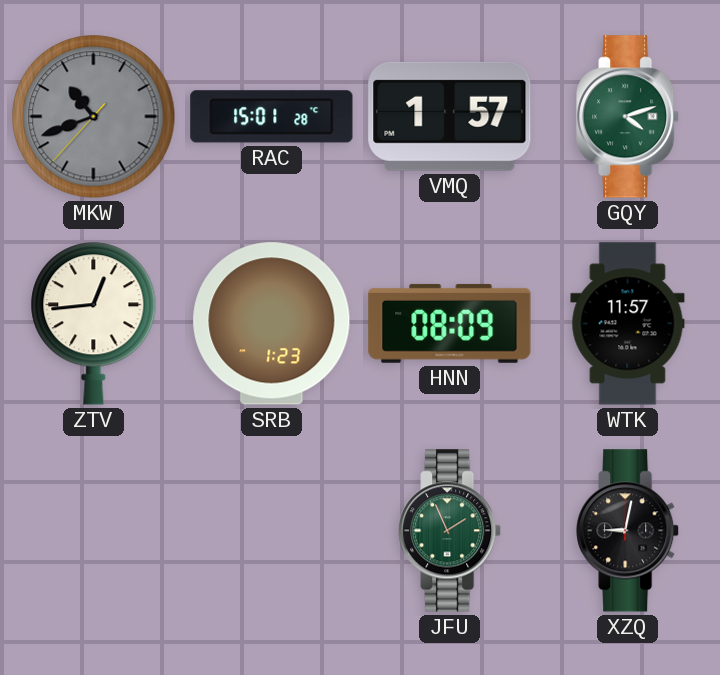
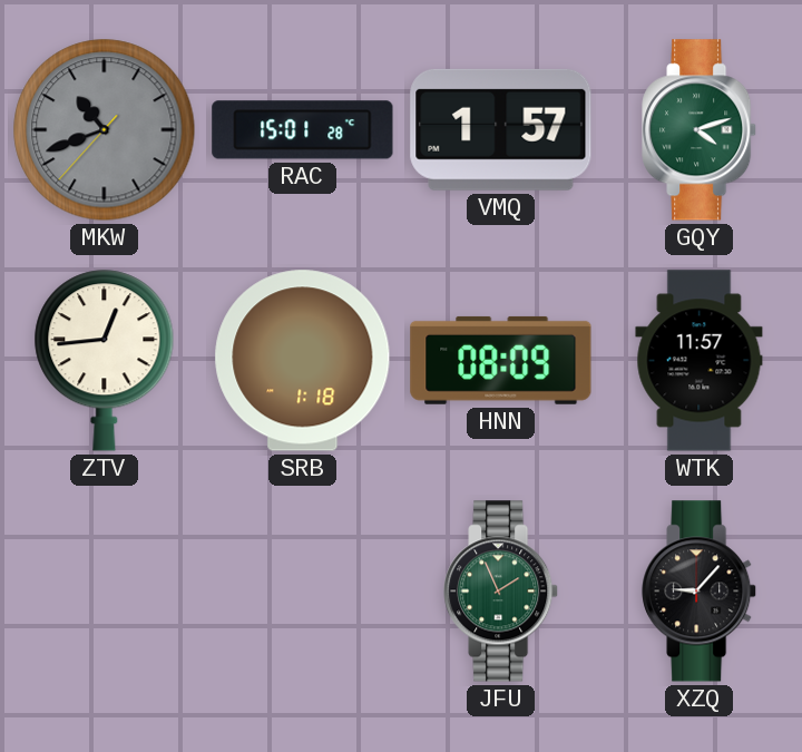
SRB: 1:23 -> 1:18 (303, 361)
XZQ: 9:02 -> 9:07 (700, 592)
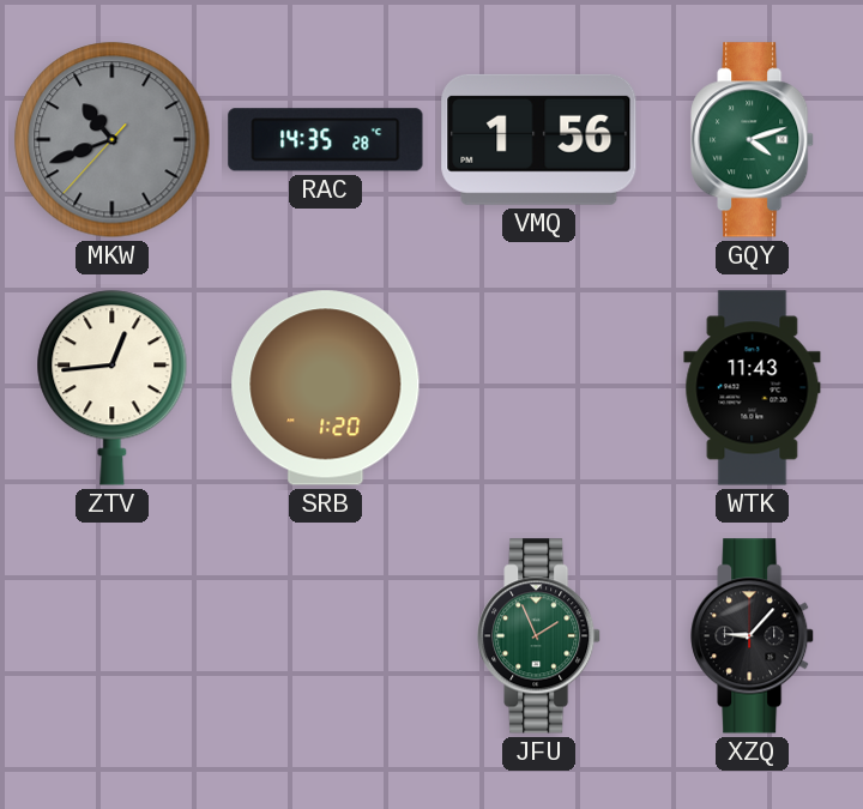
RAC: 15:01 -> 14:35 (326, 140)
VMQ: 1:57 -> 1:56 (539, 139)
SRB: 1:18 -> 1:20 (326, 388)
HNN: 08:09 -> none (501, 360)
WTK: 11:57 -> 11:43 (753, 388)
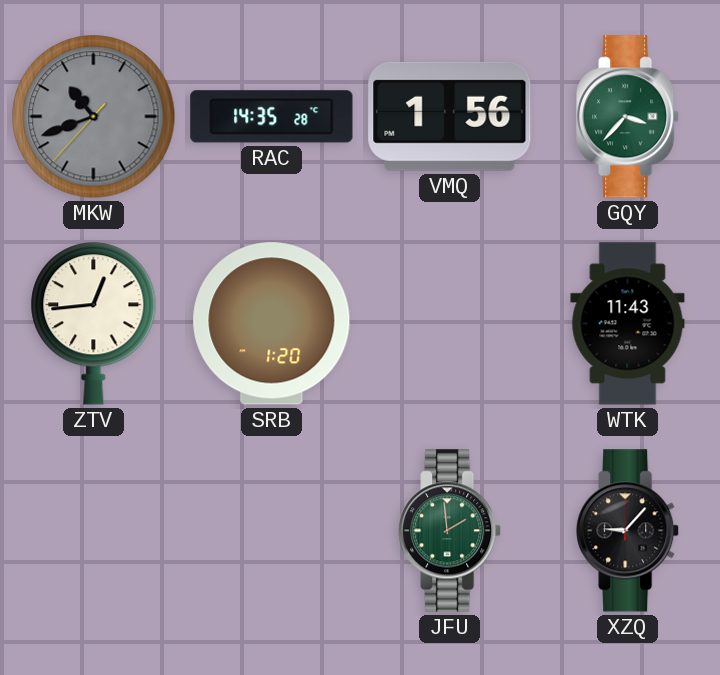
GQY: 4:12 -> 3:37 (628, 117)
JFU: 1:56 -> 1:59 (450, 531)
